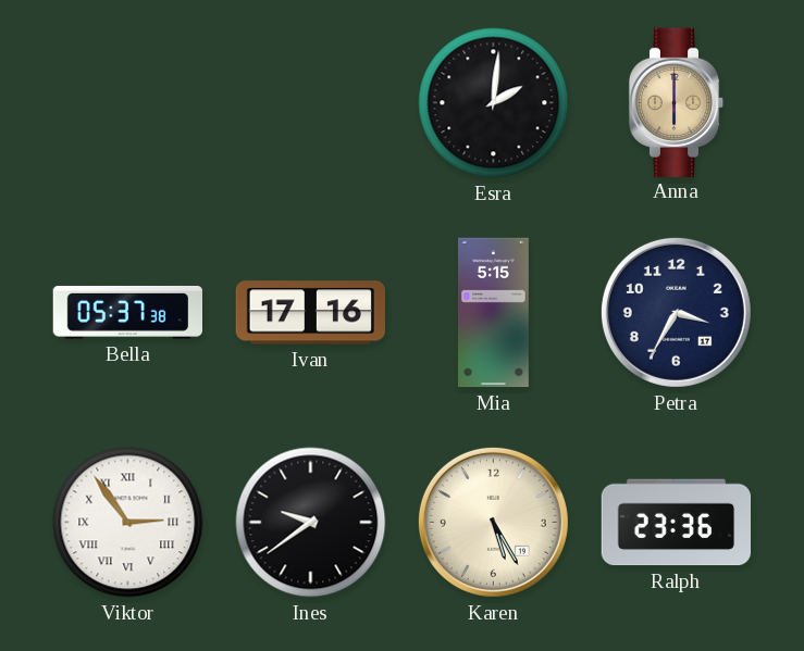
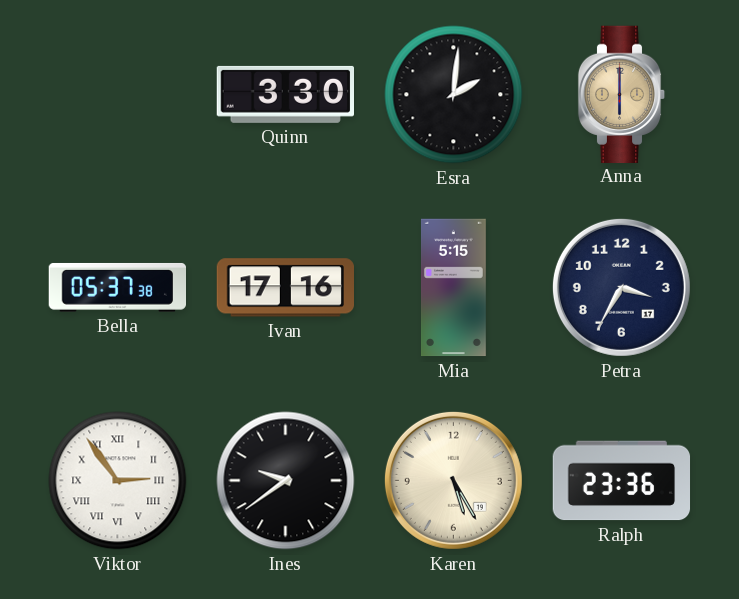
Quinn: none -> 3:30 (285, 94)
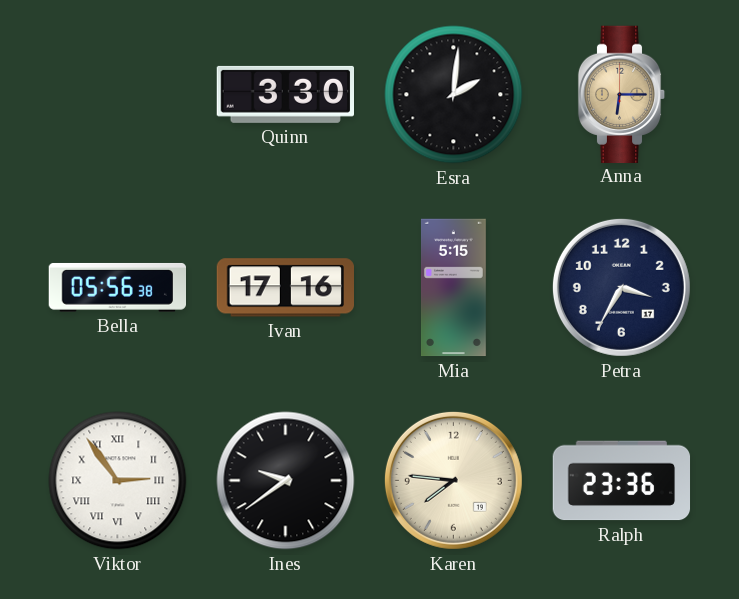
Anna: 6:00 -> 6:15 (622, 94)
Bella: 05:37 -> 05:56 (117, 287)
Karen: 5:25 -> 7:46 (453, 480)
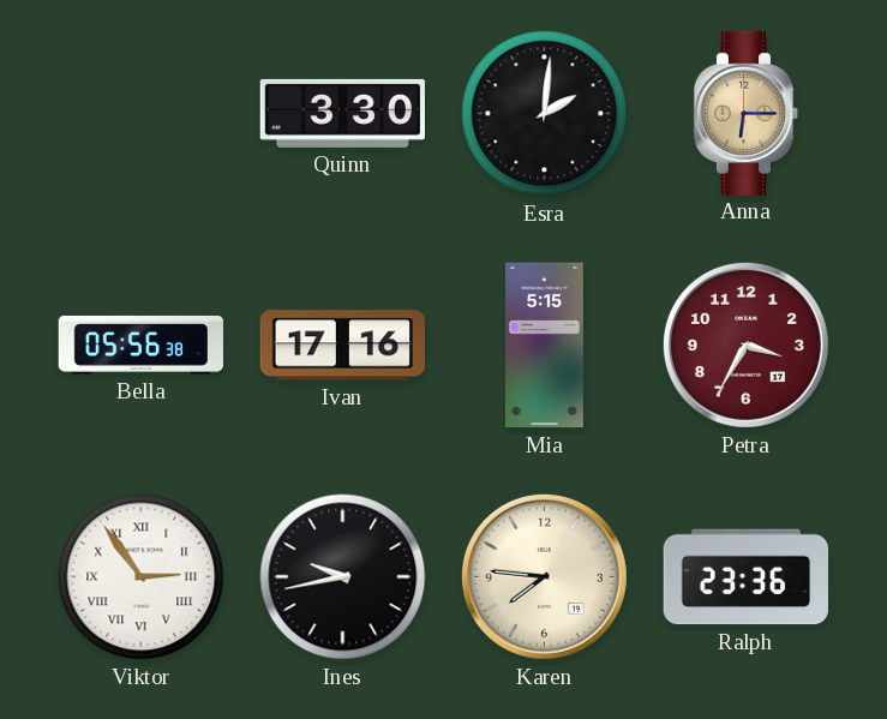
Petra dial: navy -> burgundy (745, 344)
Ines: 9:39 -> 9:43 (343, 577)
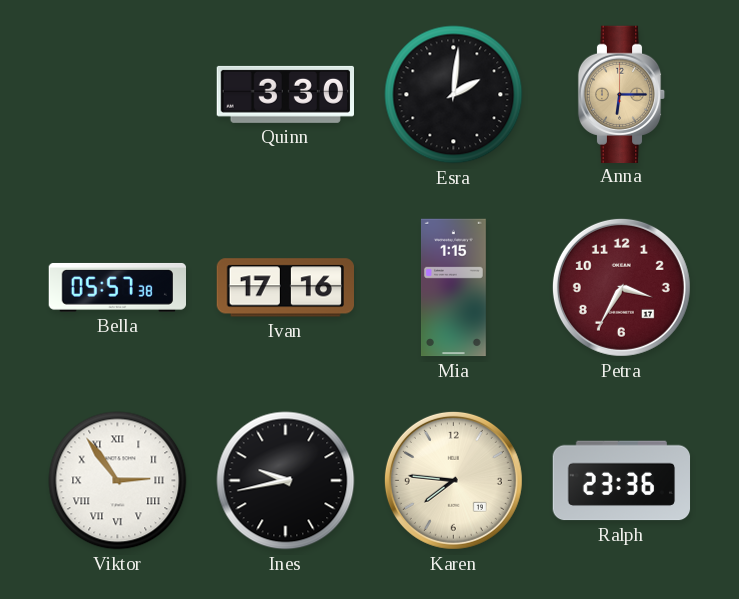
Bella: 05:56 -> 05:57 (117, 287)
Mia: 5:15 -> 1:15 (453, 288)
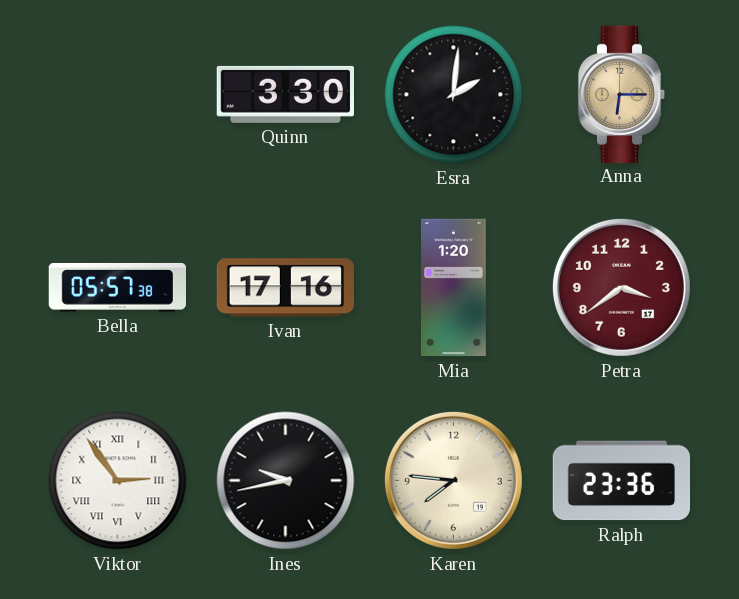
Mia: 1:15 -> 1:20 (453, 288)
Petra: 3:35 -> 3:39 (621, 287)
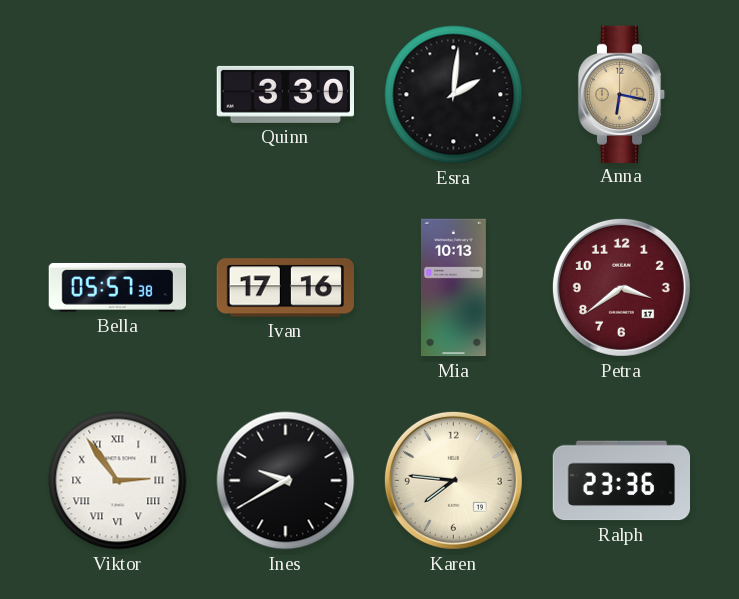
Anna: 6:15 -> 6:17 (622, 94)
Mia: 1:20 -> 10:13 (453, 288)
Ines: 9:43 -> 9:40 (286, 481)
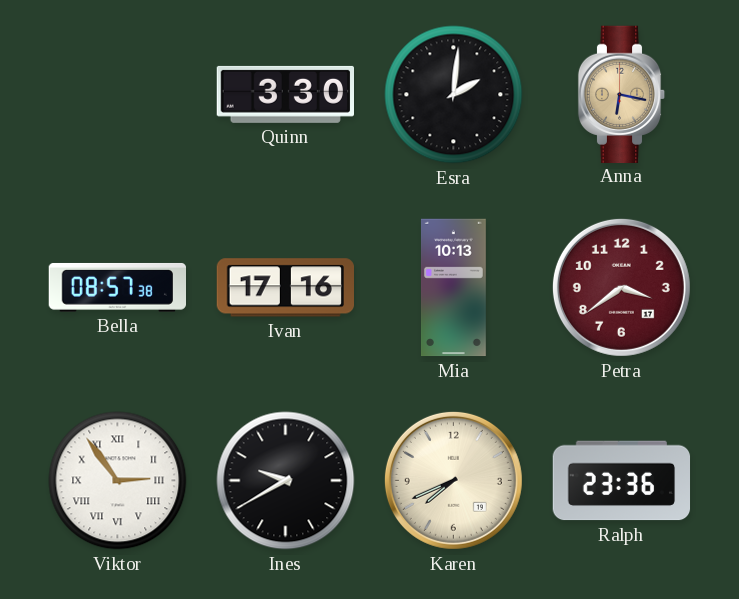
Bella: 05:57 -> 08:57 (117, 287)
Karen: 7:46 -> 7:41 (453, 480)
